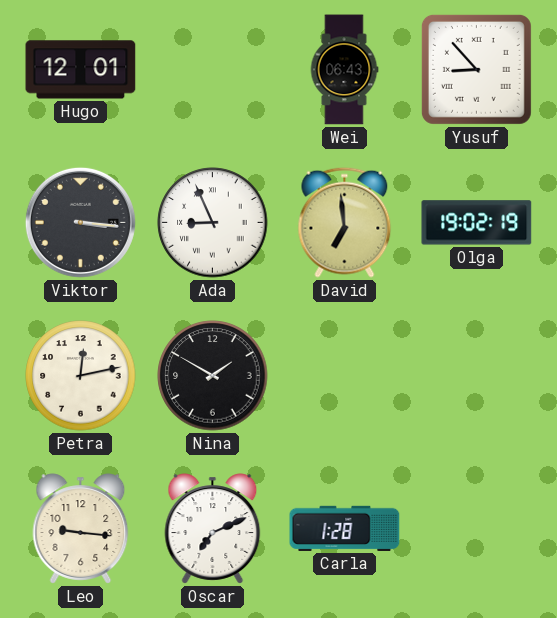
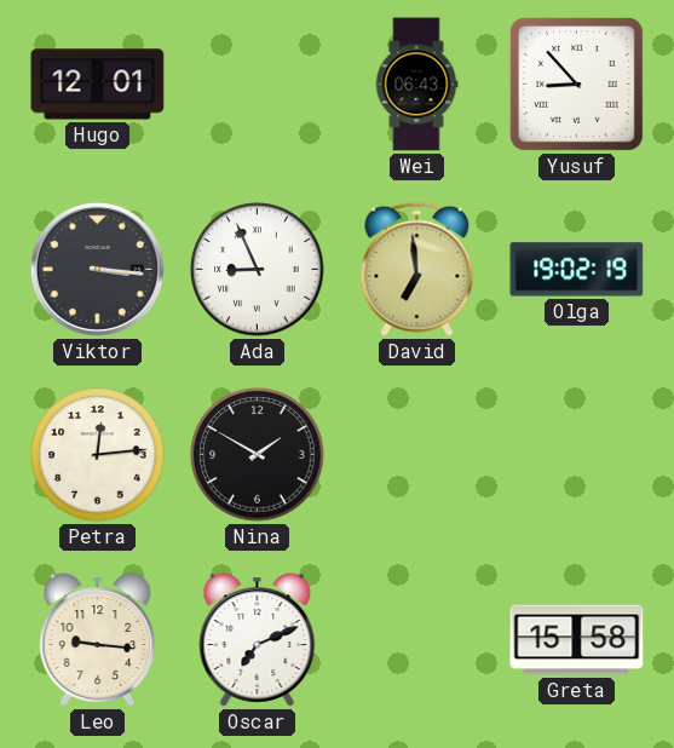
Petra: 12:13 -> 12:14 (98, 455)
Carla: 1:28 -> none (345, 528)
Greta: none -> 15:58 (577, 640)
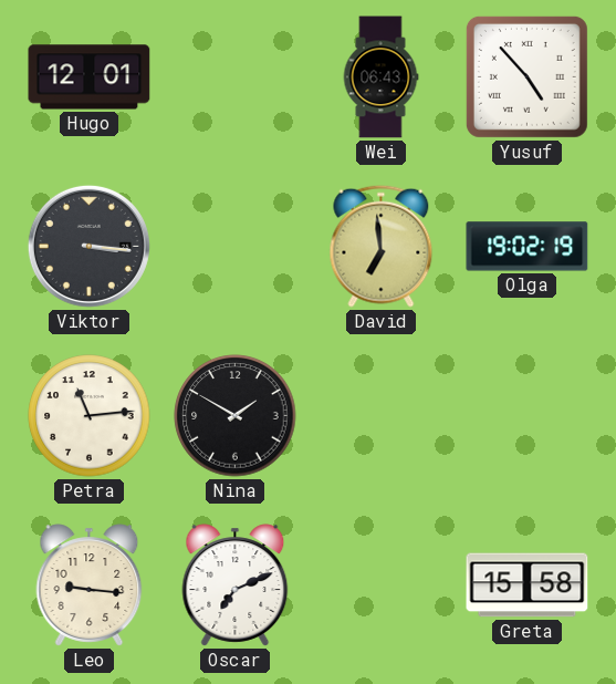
Yusuf: 8:53 -> 4:53 (526, 76)
Ada: 8:56 -> none (258, 270)
Petra: 12:14 -> 11:14 (90, 416)
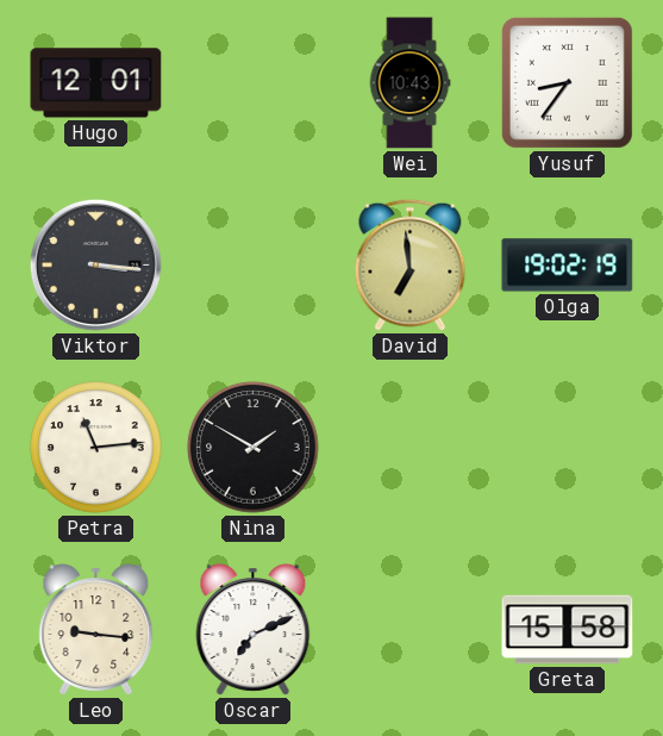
Wei: 06:43 -> 10:43 (409, 83)
Yusuf: 4:53 -> 8:36 (567, 82)
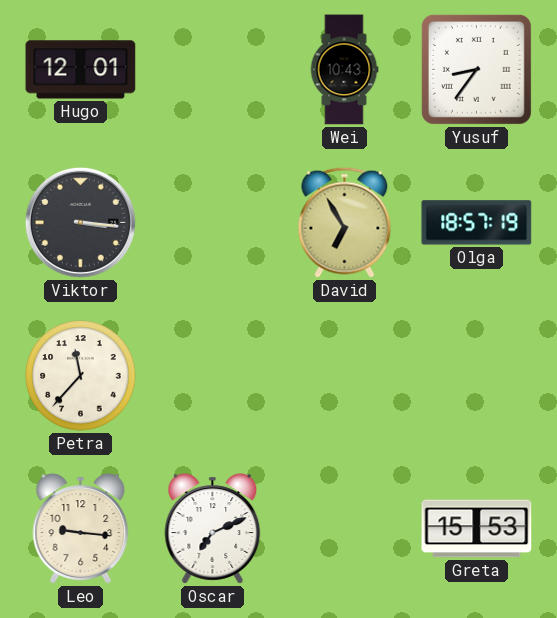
David: 6:59 -> 6:55 (345, 222)
Olga: 19:02 -> 18:57 (477, 223)
Petra: 11:14 -> 11:37 (81, 376)
Nina: 1:50 -> none (254, 448)
Greta: 15:58 -> 15:53 (477, 529)
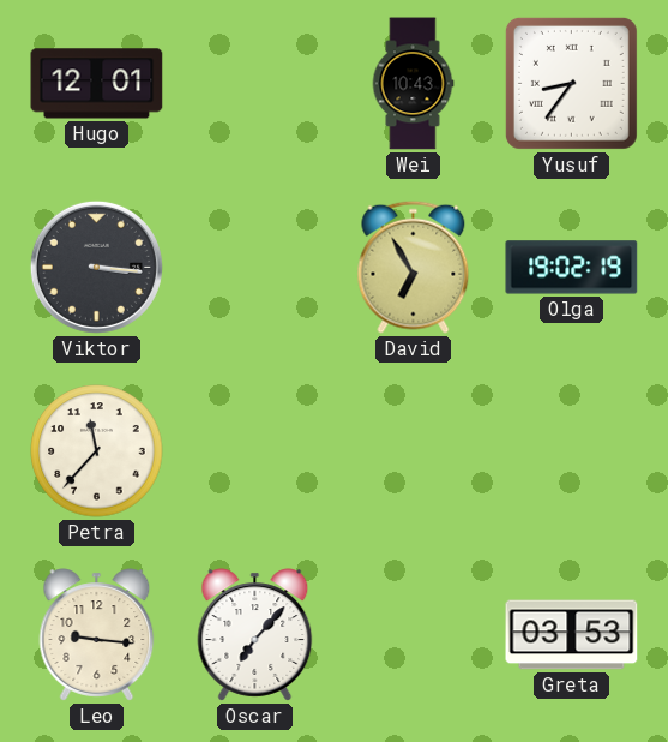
Olga: 18:57 -> 19:02 (572, 268)
Oscar: 7:11 -> 7:07 (255, 635)
Greta: 15:53 -> 03:53 (572, 635)
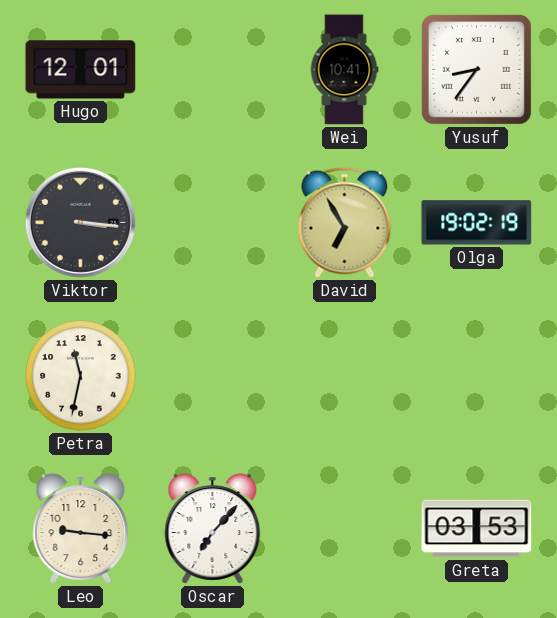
Wei: 10:43 -> 10:41 (344, 70)
Petra: 11:37 -> 11:32 (81, 376)
